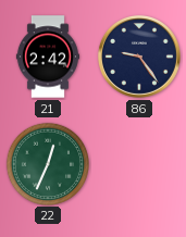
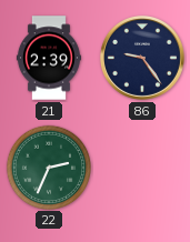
21: 2:42 -> 2:39 (49, 58)
22: 12:34 -> 2:34 (48, 167)
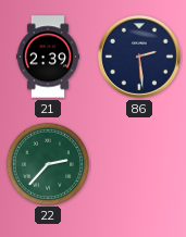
86: 9:24 -> 2:29 (139, 57)
22: 2:34 -> 2:37 (47, 163)
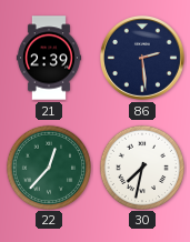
22: 2:37 -> 12:37 (48, 167)
30: none -> 7:32 (141, 167)
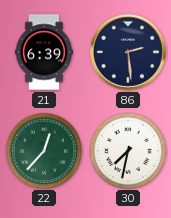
21: 2:39 -> 6:39 (44, 52)
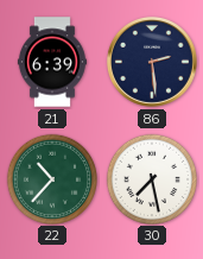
22: 12:37 -> 10:37 (51, 178)
30: 7:32 -> 7:28 (151, 178)
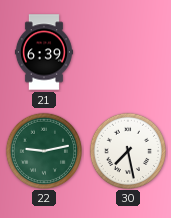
86: 2:29 -> none (152, 62)
22: 10:37 -> 9:13 (43, 150)
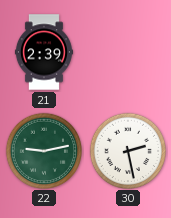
21: 6:39 -> 2:39 (44, 52)
30: 7:28 -> 2:28 (127, 150)
